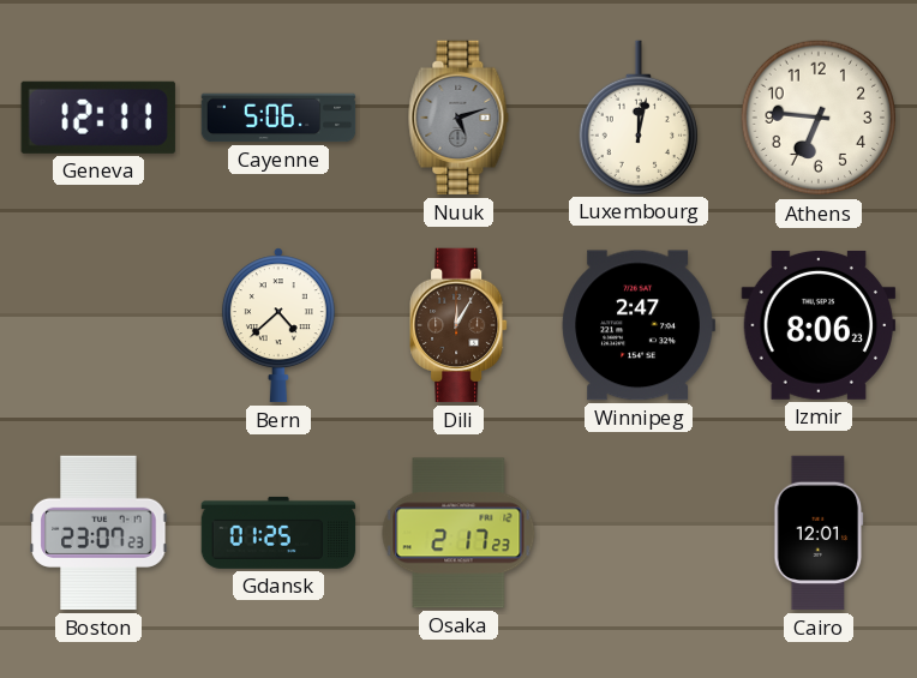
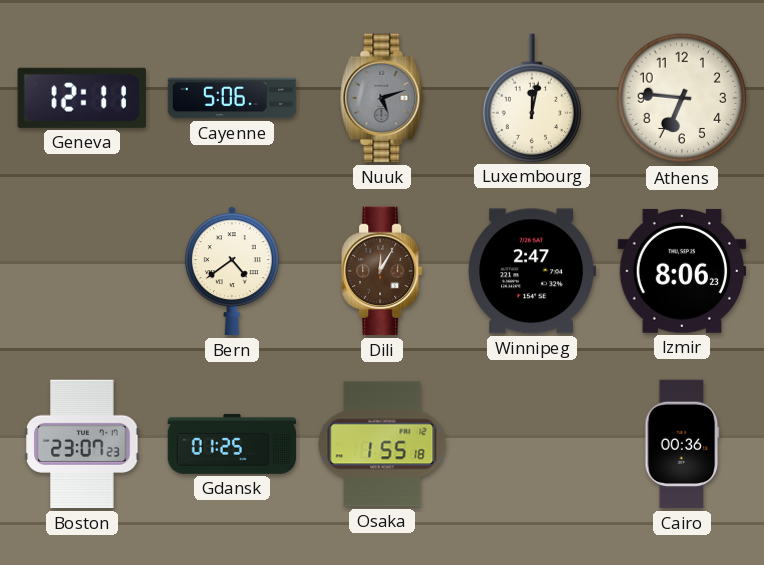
Bern: 4:38 -> 4:39 (232, 271)
Osaka: 2:17 -> 1:55 (382, 444)
Cairo: 12:01 -> 00:36 (682, 444)
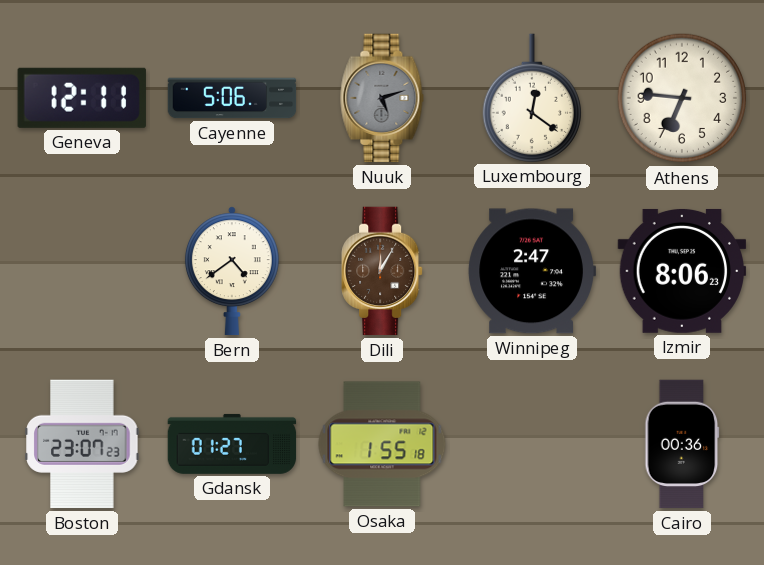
Luxembourg: 12:02 -> 12:21 (532, 98)
Gdansk: 01:25 -> 01:27 (232, 444)
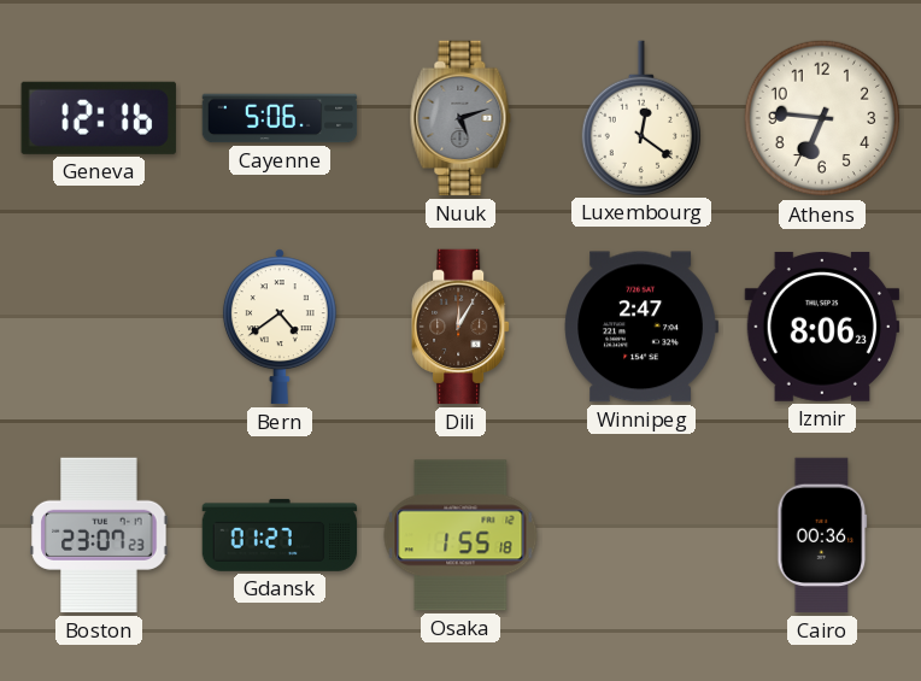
Geneva: 12:11 -> 12:16 (99, 118)
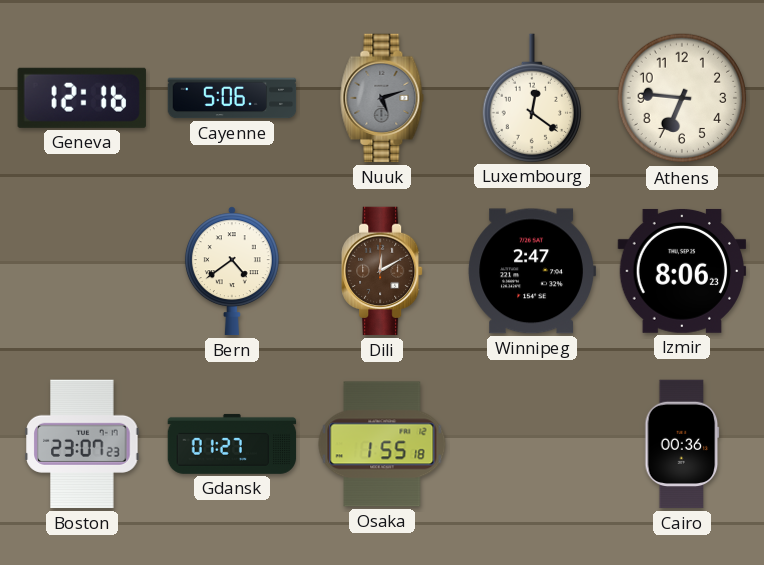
Dili: 12:05 -> 12:10 (382, 271)
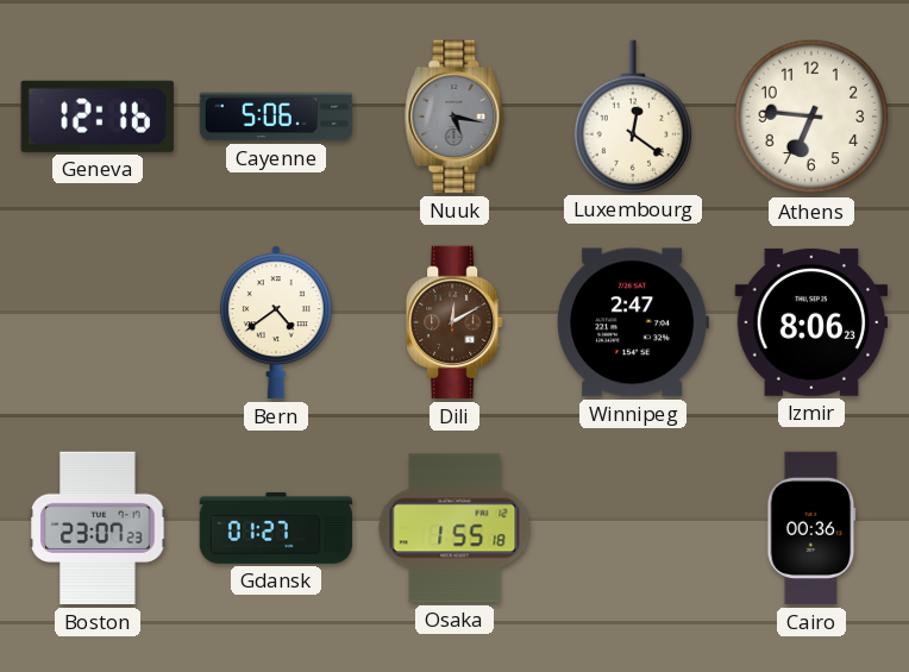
Nuuk: 5:12 -> 5:17 (454, 117)
